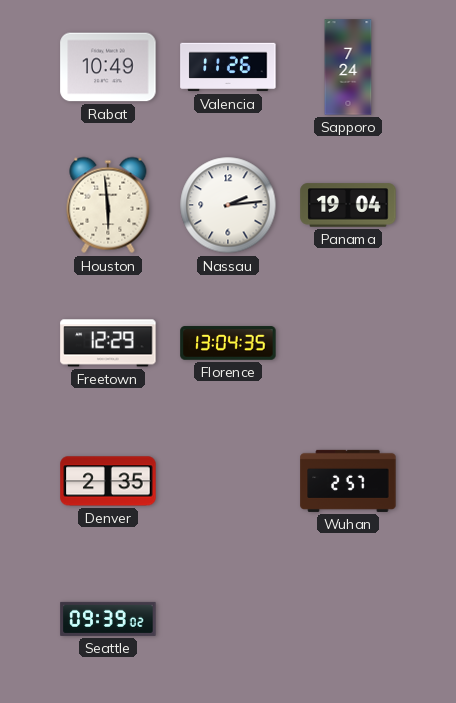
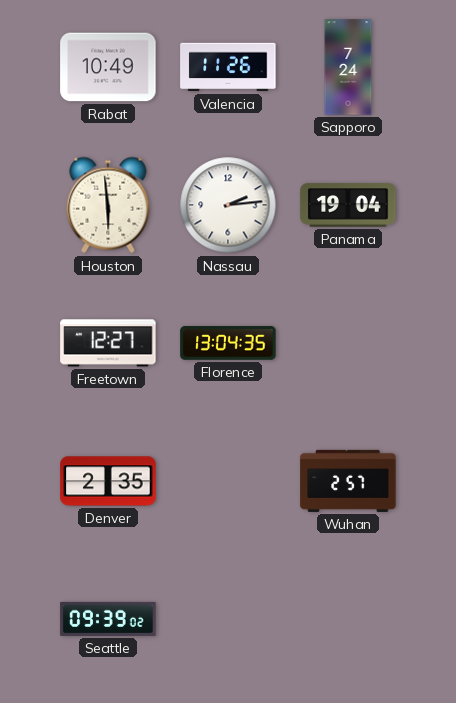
Freetown: 12:29 -> 12:27 (108, 343)
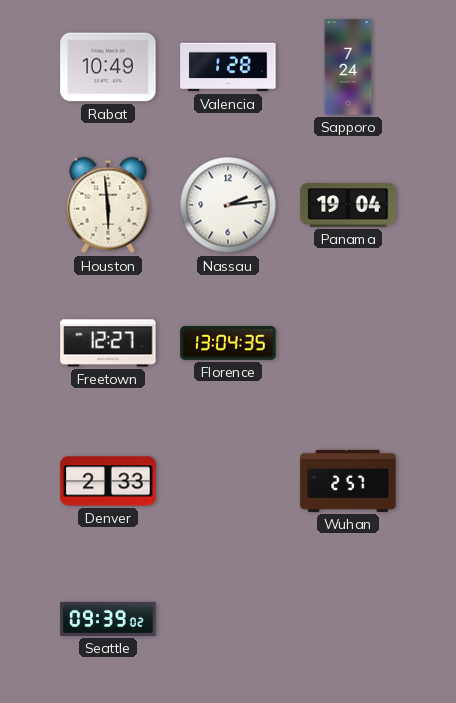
Valencia: 11:26 -> 1:28 (228, 67)
Denver: 2:35 -> 2:33 (108, 481)
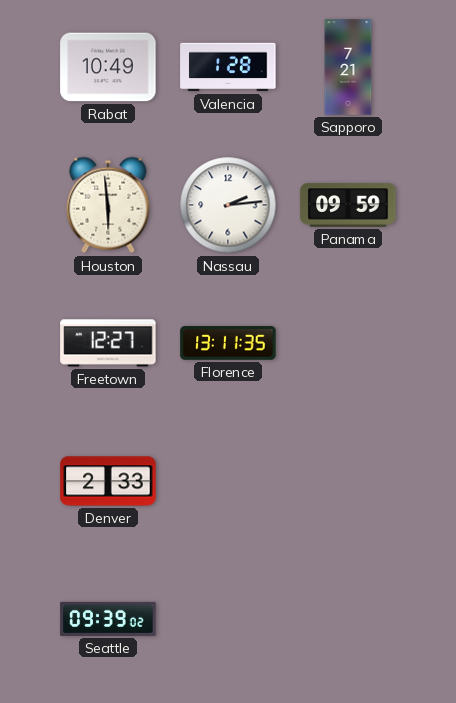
Sapporo: 7:24 -> 7:21 (348, 67)
Panama: 19:04 -> 09:59 (348, 205)
Florence: 13:04 -> 13:11 (228, 343)
Wuhan: 2:57 -> none (348, 481)
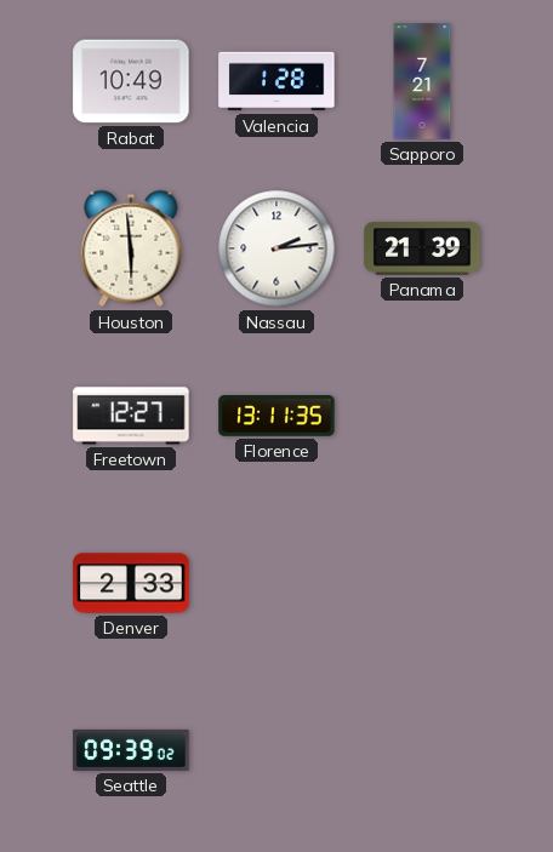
Panama: 09:59 -> 21:39 (422, 248)
